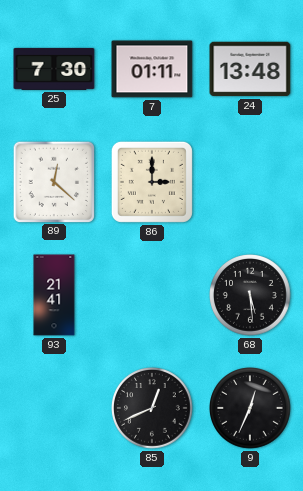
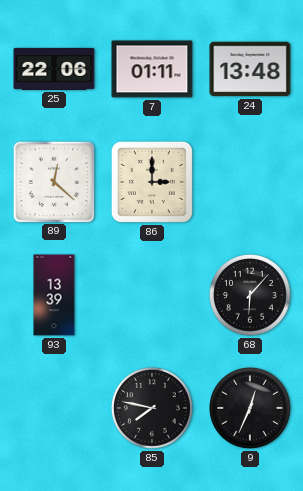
25: 7:30 -> 22:06 (54, 69)
93: 21:41 -> 13:39 (54, 295)
68: 5:29 -> 6:07 (251, 296)
85: 12:41 -> 7:47 (153, 409)
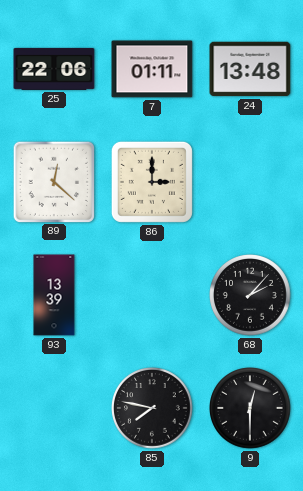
68: 6:07 -> 2:07 (251, 296)
9: 12:34 -> 12:30 (251, 409)
